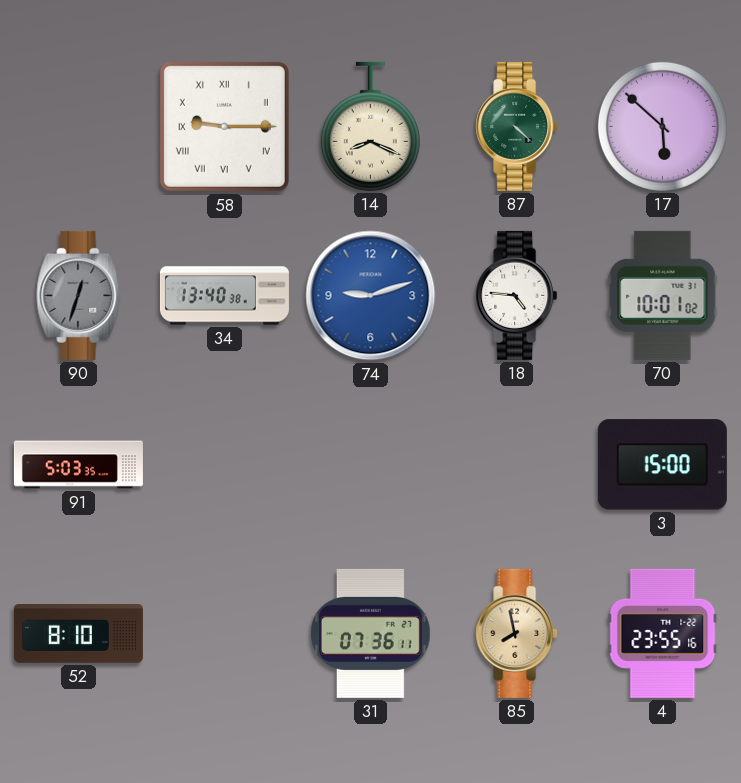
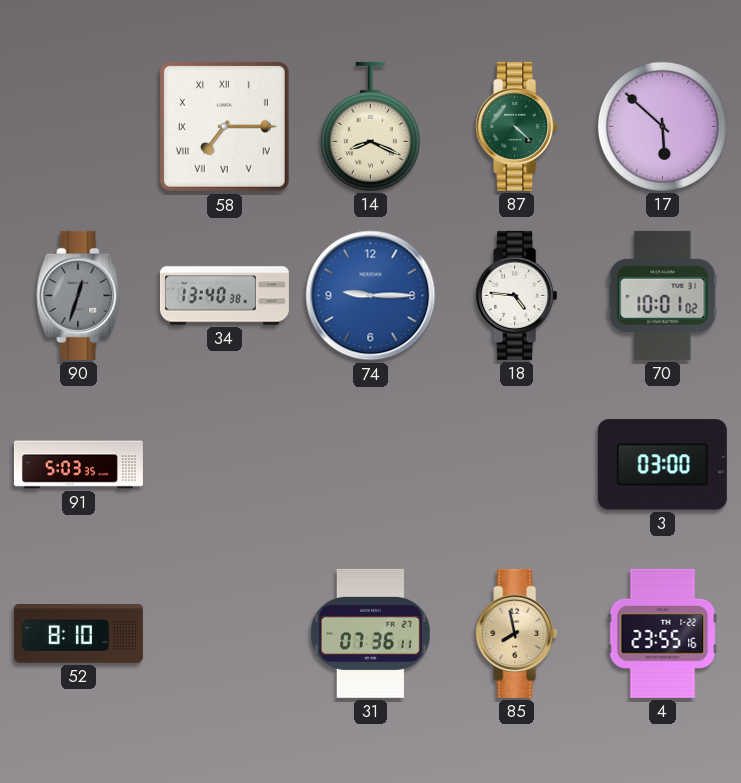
58: 9:15 -> 7:15 (224, 126)
74: 9:12 -> 9:15 (371, 296)
3: 15:00 -> 03:00 (662, 465)
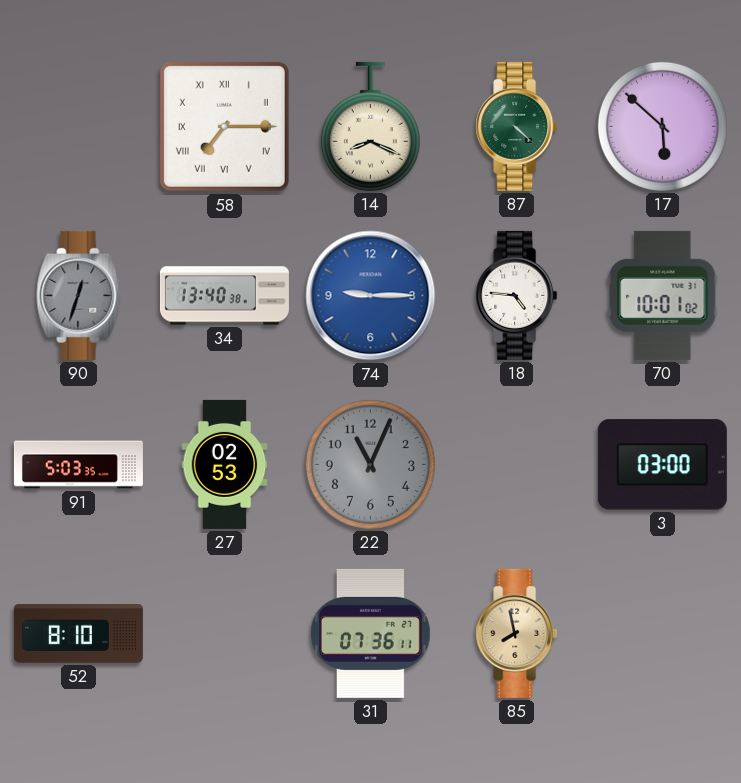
27: none -> 02:53 (225, 464)
22: none -> 11:04 (370, 464)
4: 23:55 -> none (663, 633)
